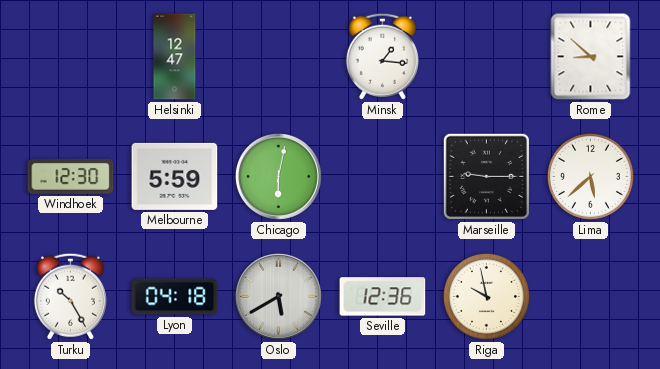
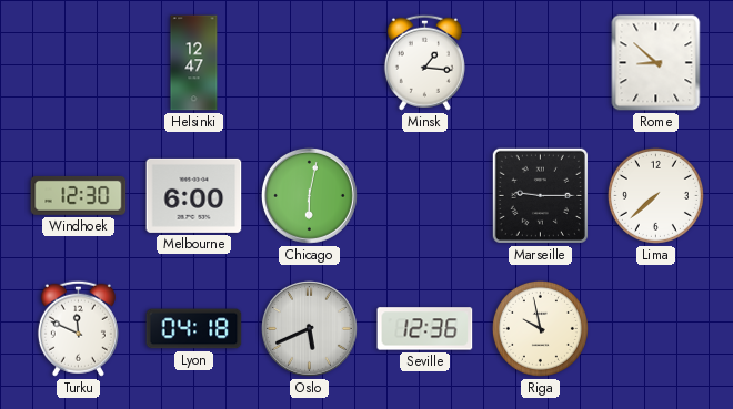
Melbourne: 5:59 -> 6:00 (194, 195)
Lima: 5:38 -> 7:38 (655, 195)
Turku: 10:25 -> 11:49 (78, 328)
Oslo: 5:40 -> 5:41 (309, 328)
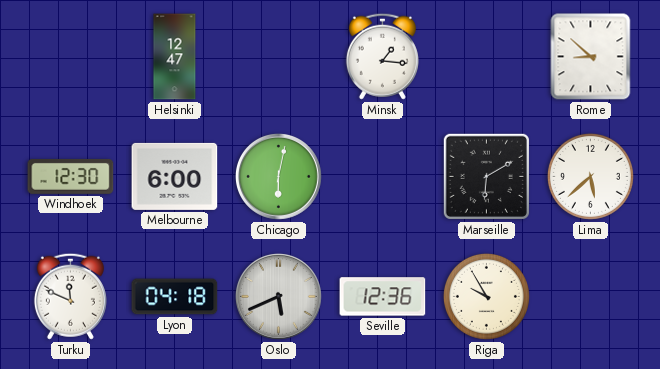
Marseille: 9:15 -> 6:10 (486, 176)
Lima: 7:38 -> 5:38 (590, 176)
Riga: 9:58 -> 9:55 (486, 296)
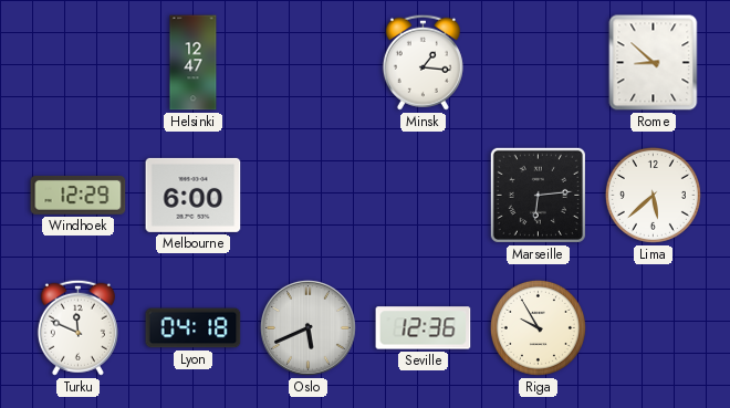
Windhoek: 12:30 -> 12:29 (79, 195)
Chicago: 6:02 -> none (278, 176)
Marseille: 6:10 -> 6:14 (538, 195)
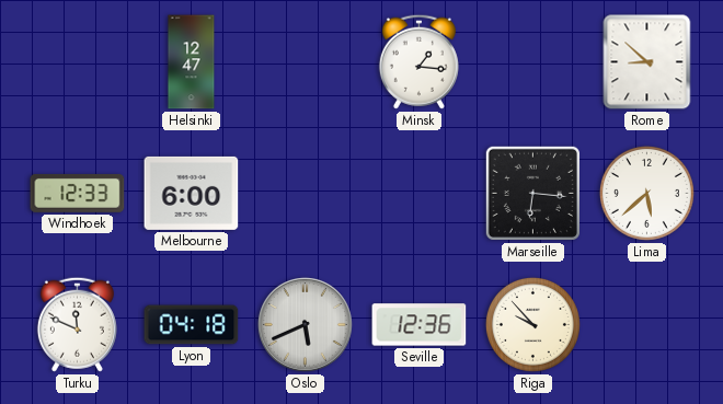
Windhoek: 12:29 -> 12:33 (78, 193)
Marseille: 6:14 -> 6:16 (532, 193)
Riga: 9:55 -> 9:53 (532, 324)
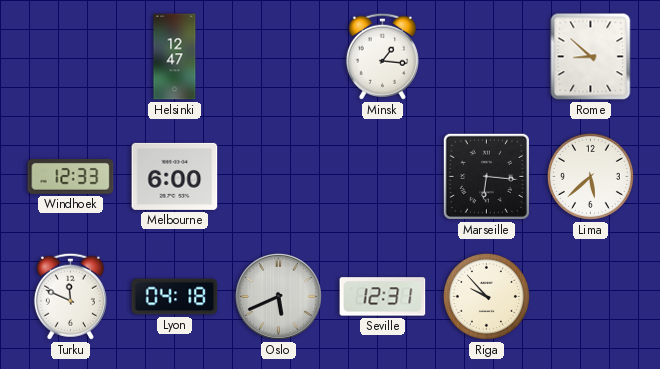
Seville: 12:36 -> 12:31 (383, 297)
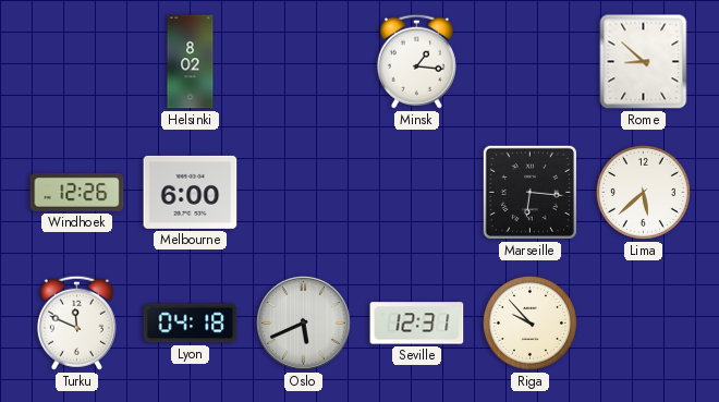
Helsinki: 12:47 -> 8:02 (191, 62)
Windhoek: 12:33 -> 12:26 (77, 192)
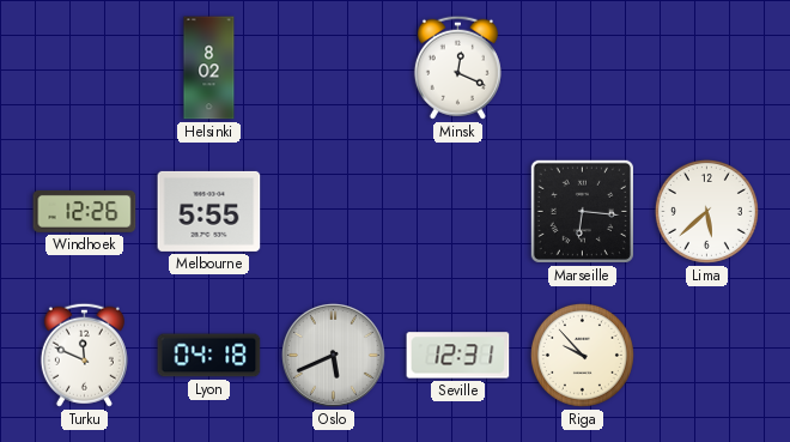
Minsk: 1:16 -> 12:19 (457, 67)
Rome: 8:52 -> none (644, 62)
Melbourne: 6:00 -> 5:55 (209, 211)
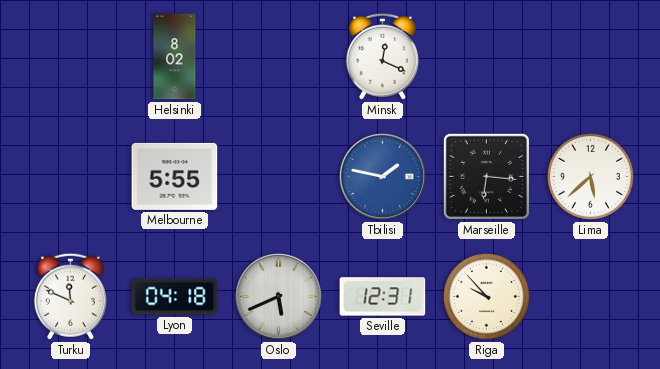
Windhoek: 12:26 -> none (85, 211)
Tbilisi: none -> 1:47 (382, 176)
